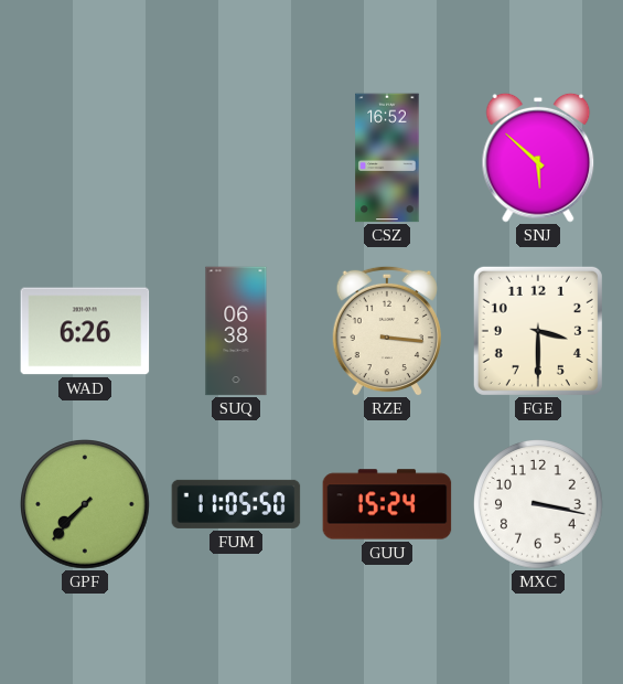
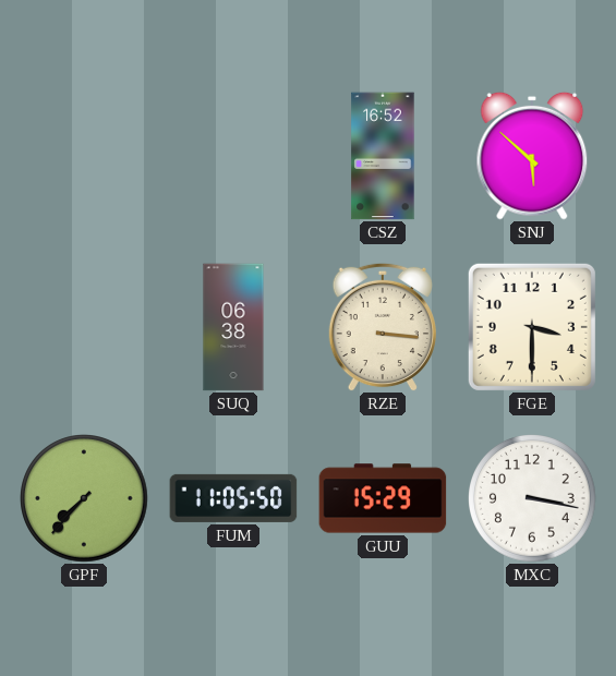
WAD: 6:26 -> none (85, 331)
GUU: 15:24 -> 15:29 (383, 498)
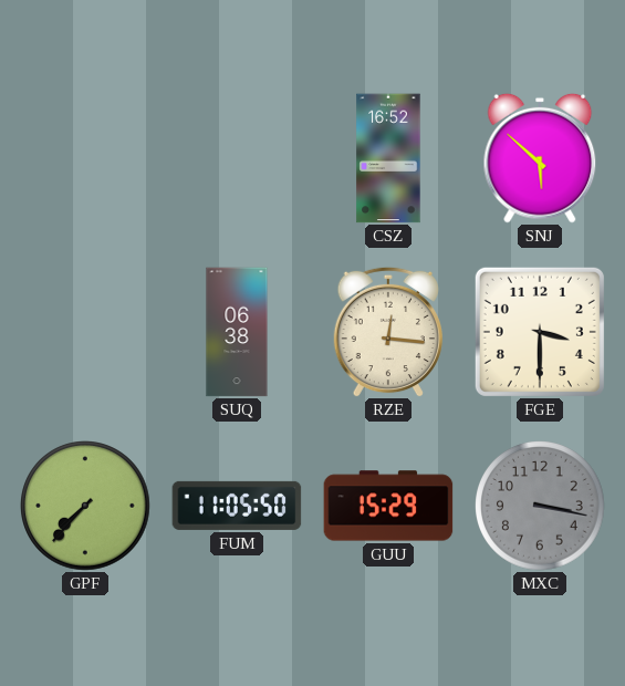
RZE: 3:16 -> 12:16 (388, 332)
MXC dial: white -> grey (540, 506)
